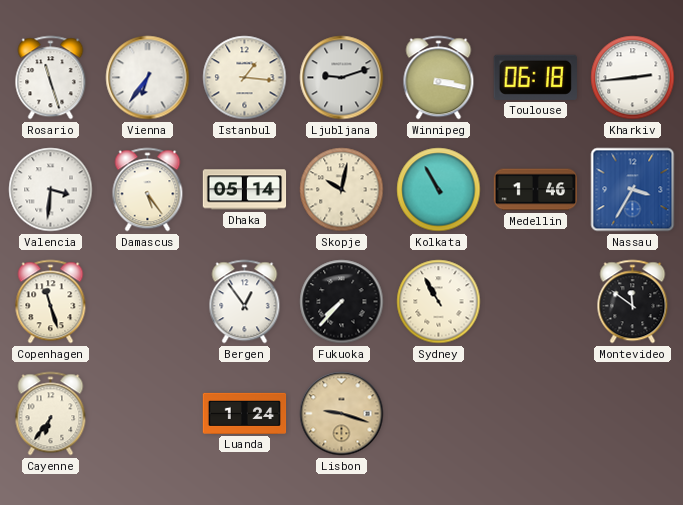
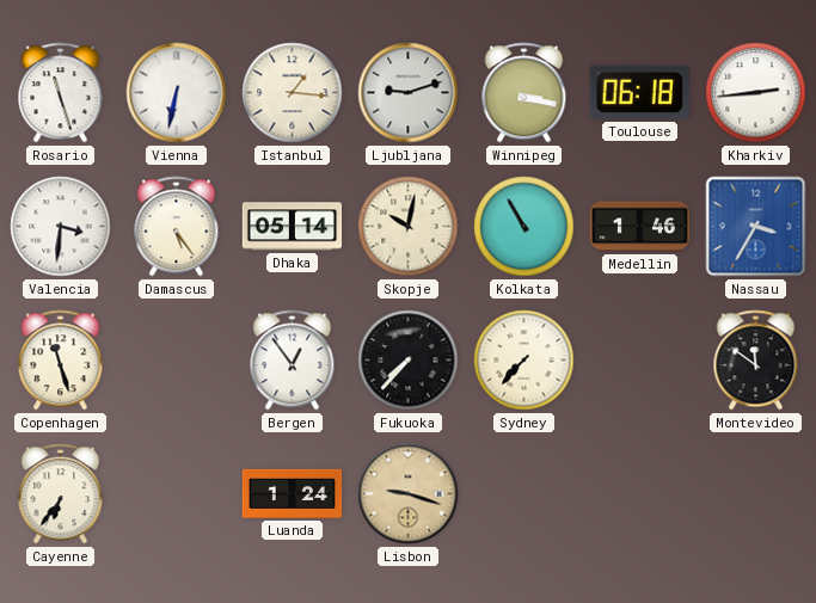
Vienna: 6:36 -> 6:32 (177, 93)
Sydney: 10:55 -> 7:37 (524, 361)
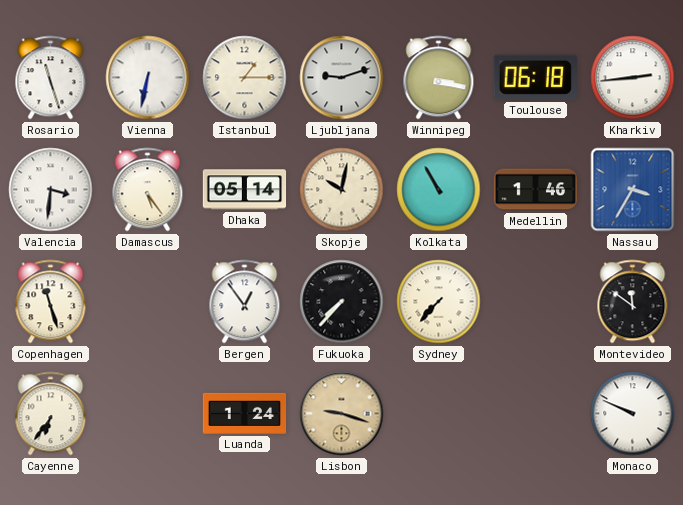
Istanbul: 1:16 -> 1:15 (245, 78)
Monaco: none -> 9:49 (633, 414)
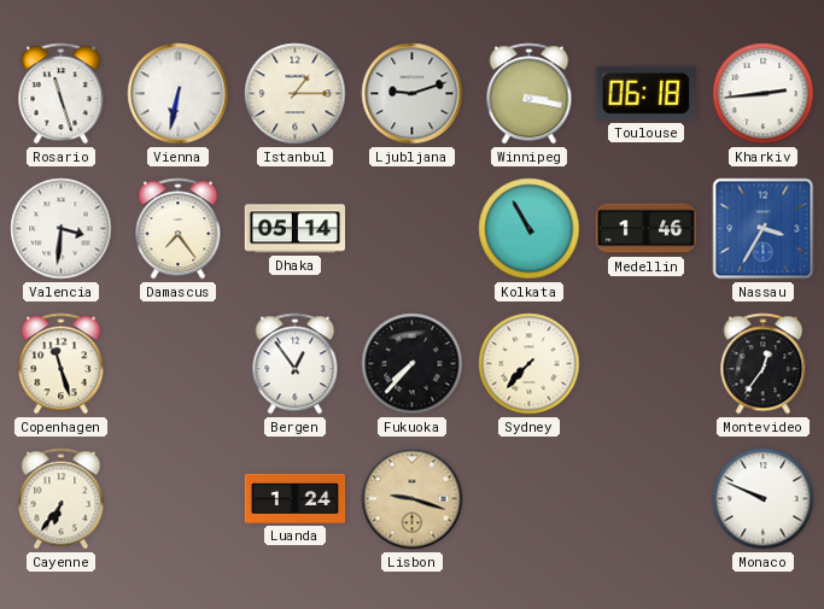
Damascus: 5:24 -> 7:24 (179, 229)
Skopje: 10:02 -> none (342, 190)
Montevideo: 11:51 -> 12:36 (764, 364)
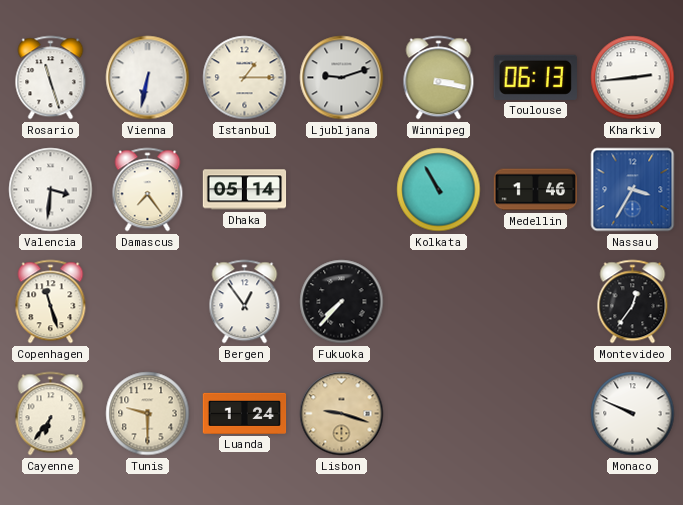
Toulouse: 06:18 -> 06:13 (535, 77)
Sydney: 7:37 -> none (530, 364)
Tunis: none -> 9:30 (148, 414)
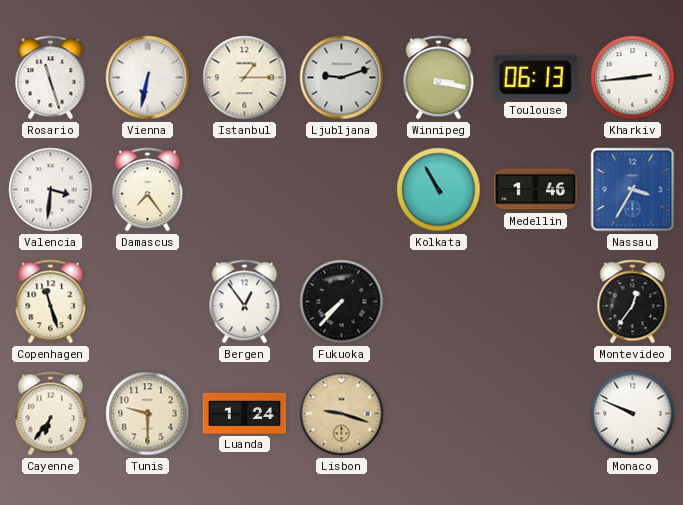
Dhaka: 05:14 -> none (245, 190)
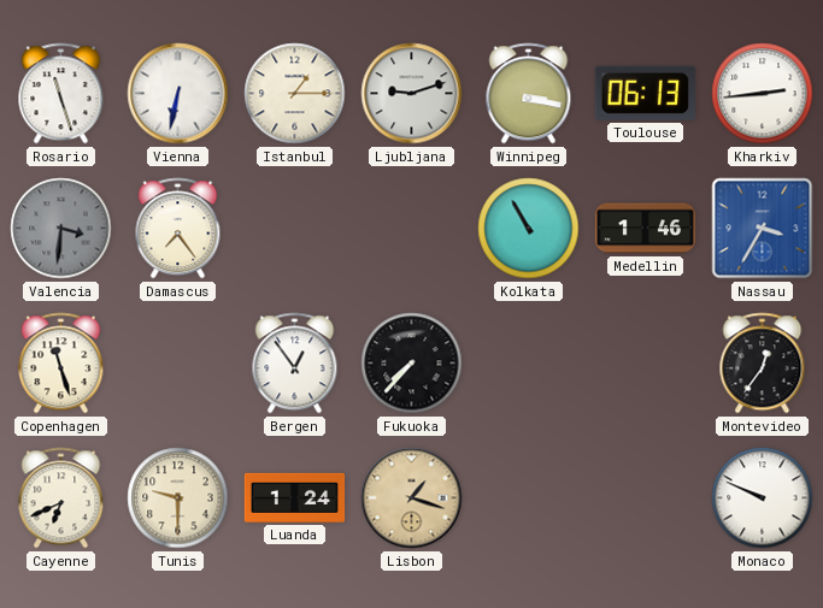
Valencia dial: white -> grey (61, 229)
Cayenne: 6:36 -> 6:41 (61, 498)
Lisbon: 9:18 -> 1:18 (412, 498)
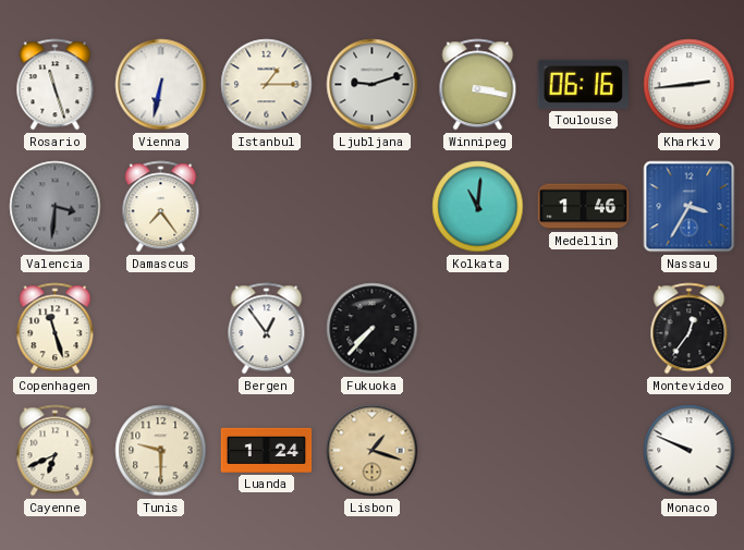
Toulouse: 06:13 -> 06:16 (583, 84)
Kolkata: 10:55 -> 11:01 (478, 207)
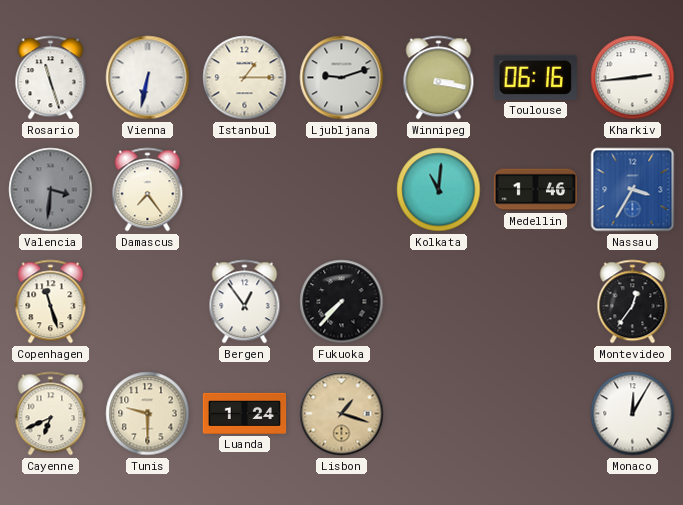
Monaco: 9:49 -> 12:05 (633, 414)
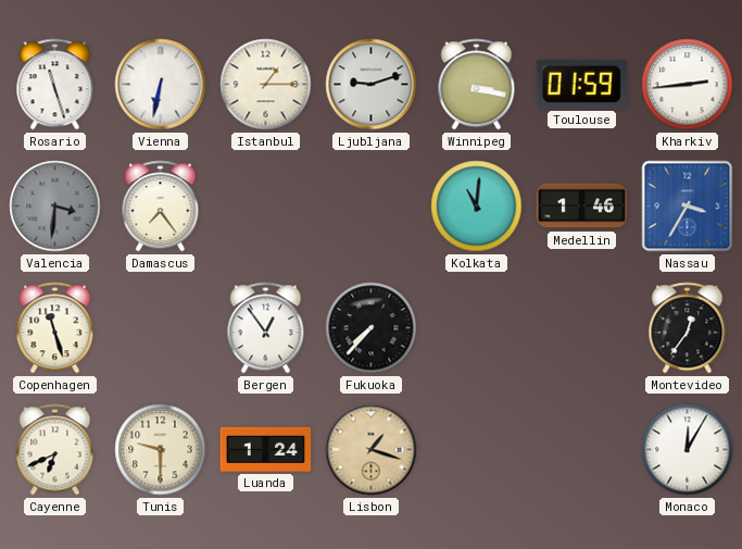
Toulouse: 06:16 -> 01:59 (581, 84)
